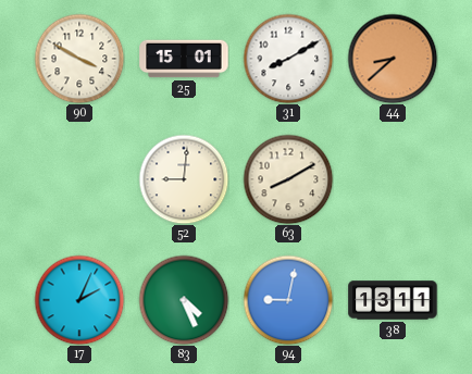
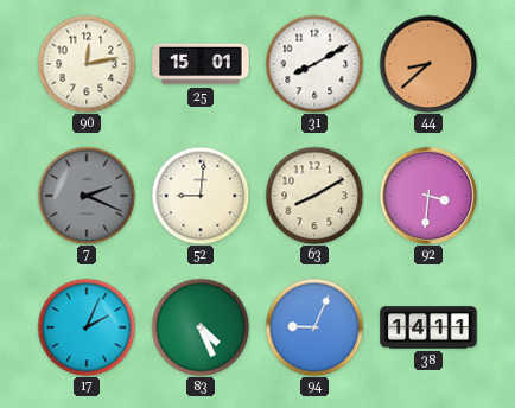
90: 3:50 -> 12:13 (87, 64)
7: none -> 2:19 (87, 196)
92: none -> 3:31 (428, 196)
94: 9:02 -> 9:04 (314, 327)
38: 13:11 -> 14:11 (428, 327)
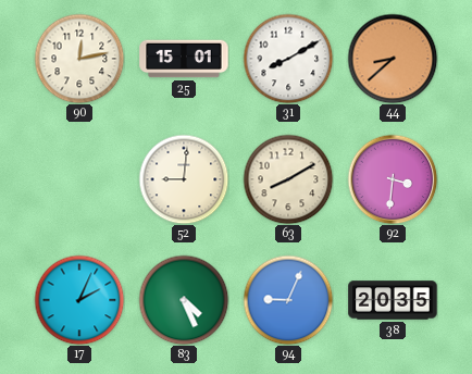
7: 2:19 -> none (87, 196)
38: 14:11 -> 20:35 (393, 300)
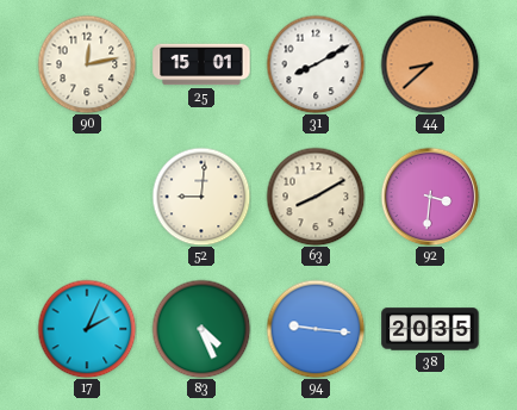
94: 9:04 -> 9:16 (316, 329)
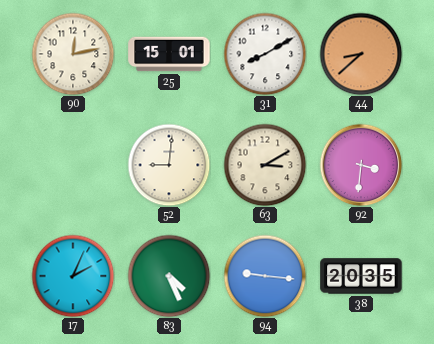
63: 8:10 -> 3:10 (265, 165)
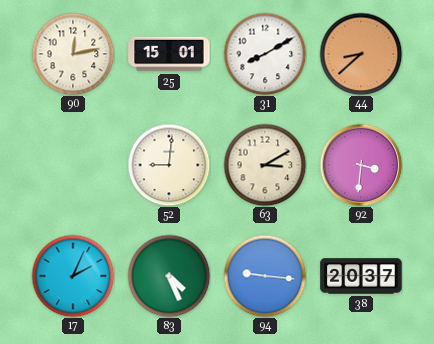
38: 20:35 -> 20:37 (361, 276)
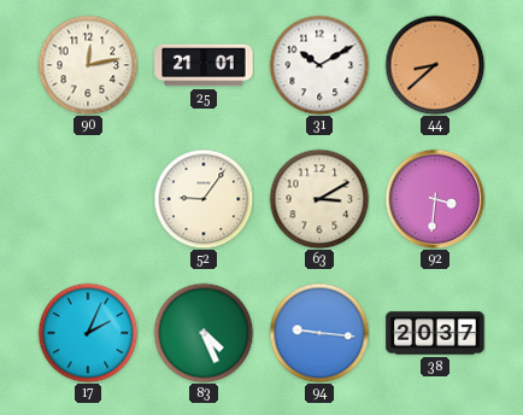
25: 15:01 -> 21:01 (204, 65)
31: 8:10 -> 10:10 (319, 65)
52: 9:01 -> 9:06 (204, 199)
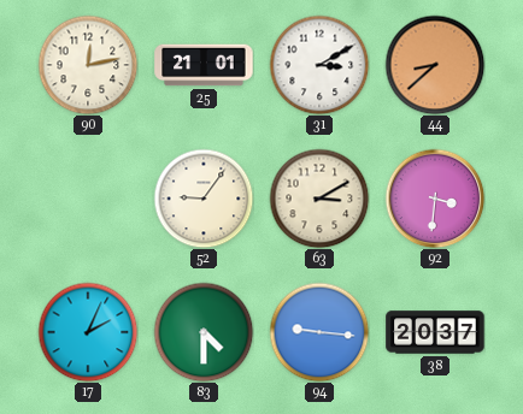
31: 10:10 -> 3:10 (319, 65)
83: 4:26 -> 4:30 (204, 332)
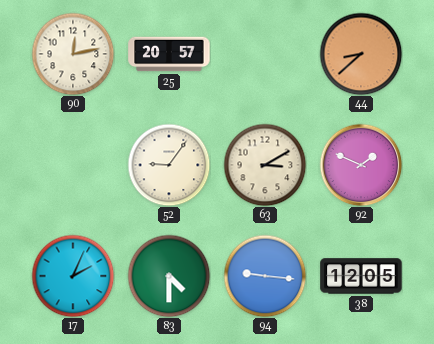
25: 21:01 -> 20:57 (169, 54)
31: 3:10 -> none (319, 65)
92: 3:31 -> 1:49 (361, 165)
38: 20:37 -> 12:05 (361, 276)
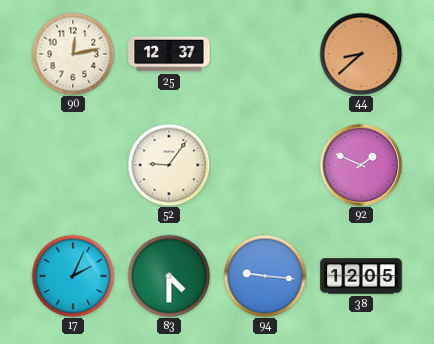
25: 20:57 -> 12:37 (169, 54)
63: 3:10 -> none (265, 165)
